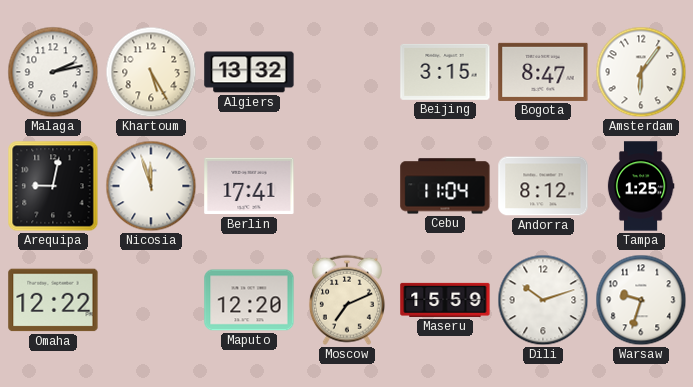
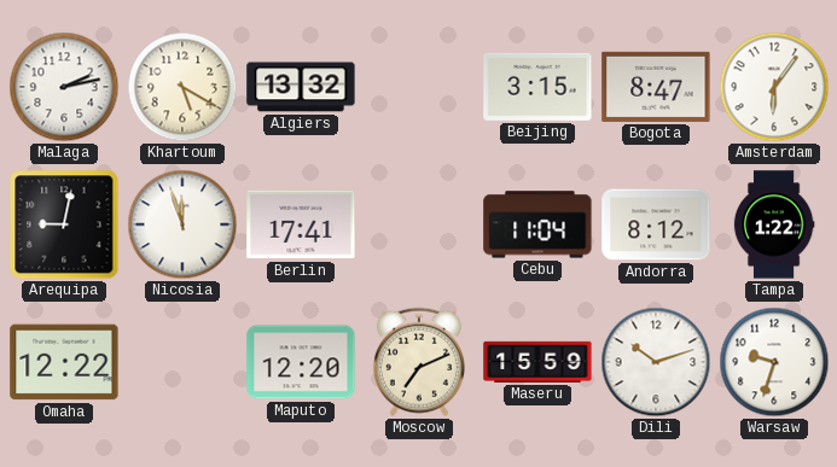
Khartoum: 5:25 -> 5:20 (182, 87)
Tampa: 1:25 -> 1:22 (774, 224)
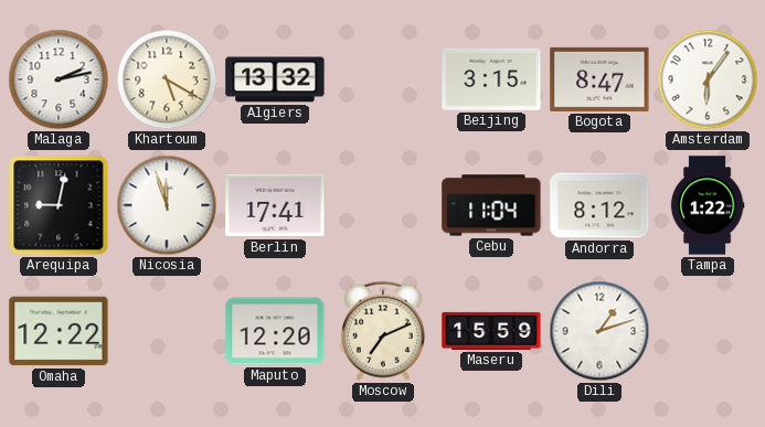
Dili: 10:12 -> 1:12 (599, 331)
Warsaw: 9:33 -> none (774, 362)
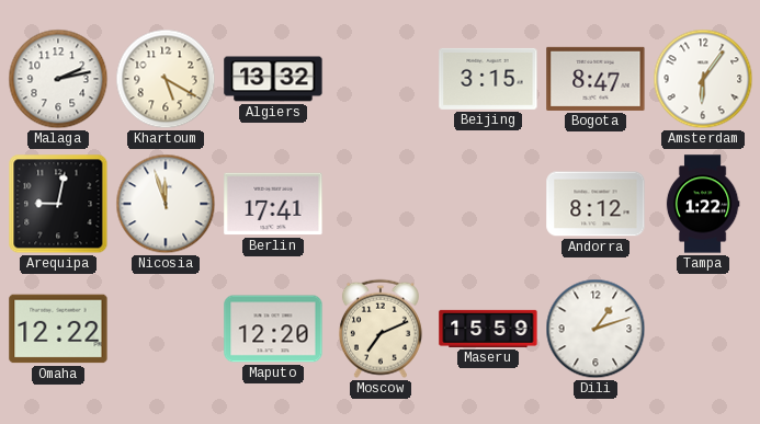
Cebu: 11:04 -> none (491, 205)
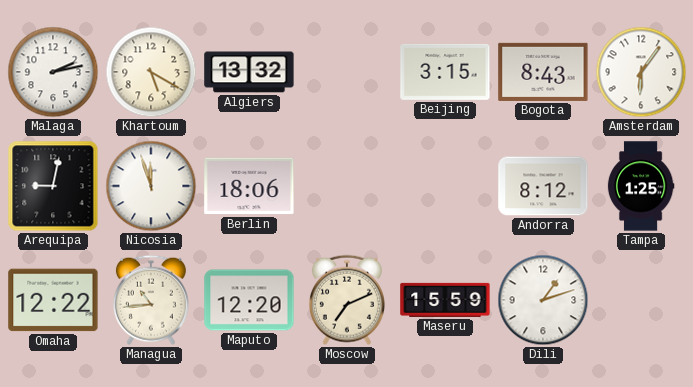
Bogota: 8:47 -> 8:43 (543, 72)
Berlin: 17:41 -> 18:06 (249, 186)
Tampa: 1:22 -> 1:25 (641, 186)
Managua: none -> 10:44 (151, 300)
